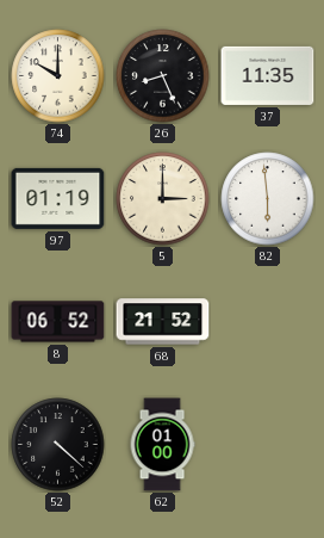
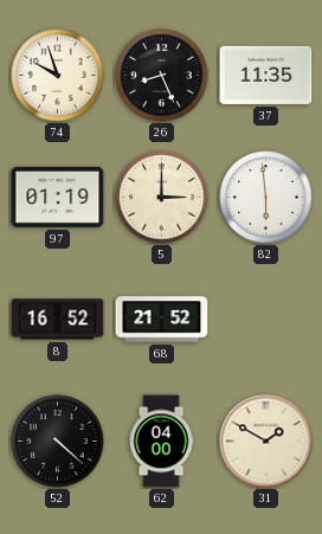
74: 10:00 -> 9:57 (58, 76)
8: 06:52 -> 16:52 (58, 320)
62: 01:00 -> 04:00 (161, 442)
31: none -> 1:50 (266, 442)
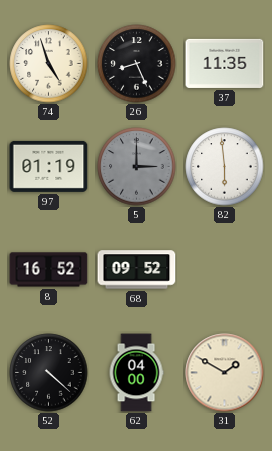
74: 9:57 -> 4:57 (49, 64)
5 dial: cream -> grey (137, 167)
68: 21:52 -> 09:52 (137, 270)
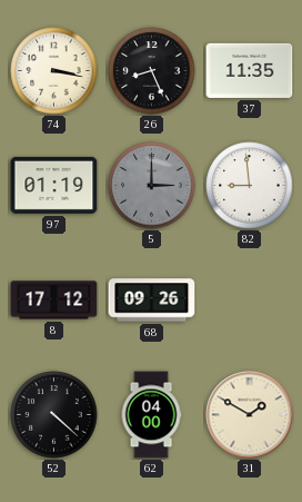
74: 4:57 -> 3:17 (54, 71)
82: 5:59 -> 8:59 (250, 186)
8: 16:52 -> 17:12 (54, 301)
68: 09:52 -> 09:26 (152, 301)
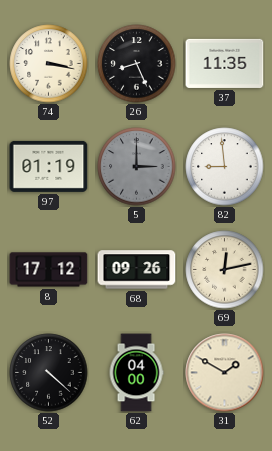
69: none -> 12:13 (225, 270)
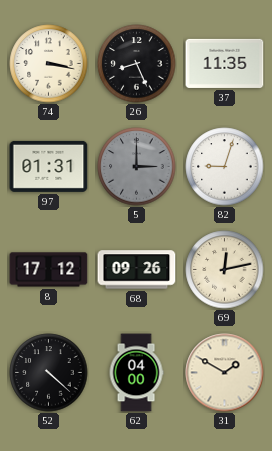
97: 01:19 -> 01:31 (49, 166)
82: 8:59 -> 9:03 (225, 167)
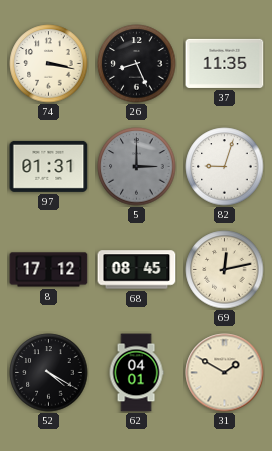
68: 09:26 -> 08:45 (137, 270)
52: 4:22 -> 4:20 (49, 373)
62: 04:00 -> 04:01 (136, 373)
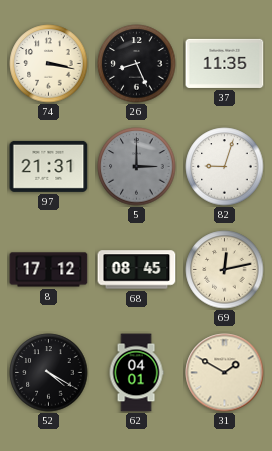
97: 01:31 -> 21:31 (49, 166)
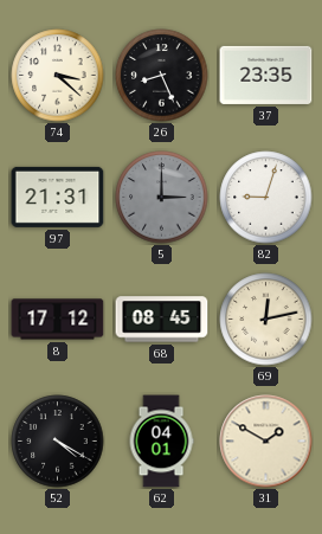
74: 3:17 -> 3:22 (58, 76)
37: 11:35 -> 23:35 (266, 75)
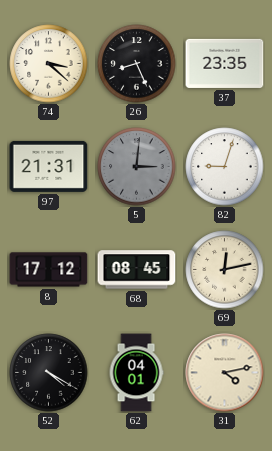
5: 3:00 -> 3:01 (137, 167)
31: 1:50 -> 4:13 (225, 373)
